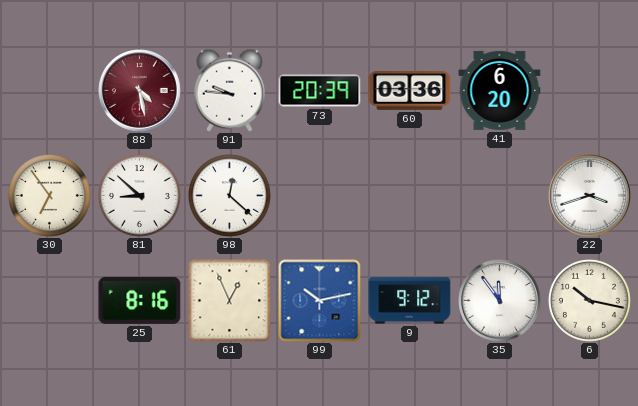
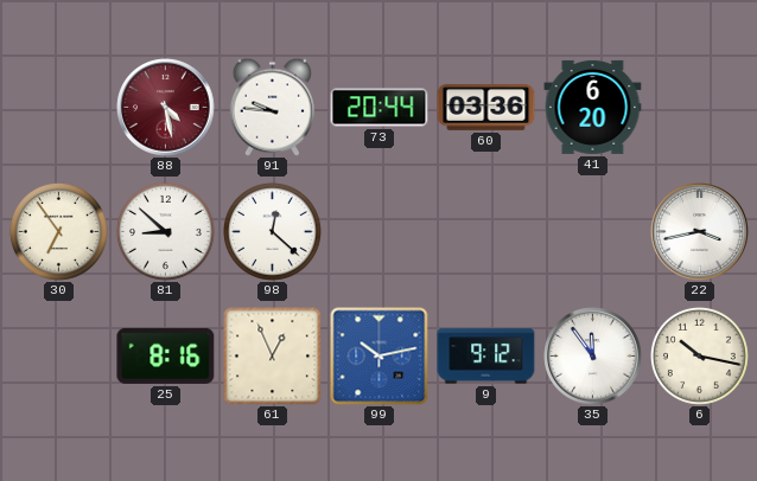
73: 20:39 -> 20:44 (380, 108)
22: 3:42 -> 3:43 (700, 232)
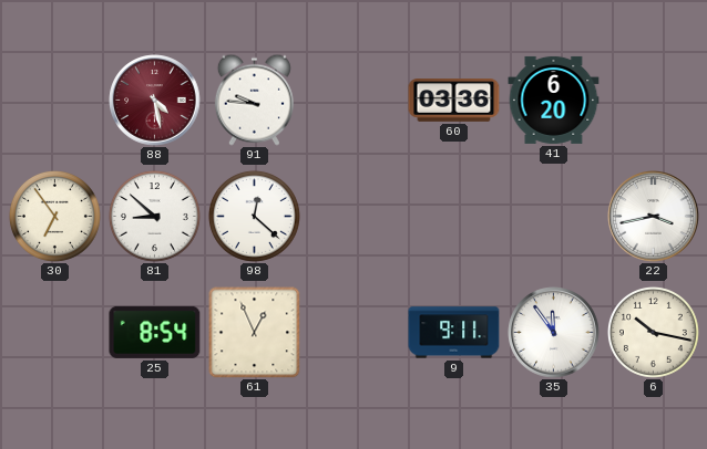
73: 20:44 -> none (380, 108)
25: 8:16 -> 8:54 (155, 332)
99: 10:13 -> none (380, 357)
9: 9:12 -> 9:11 (454, 333)
